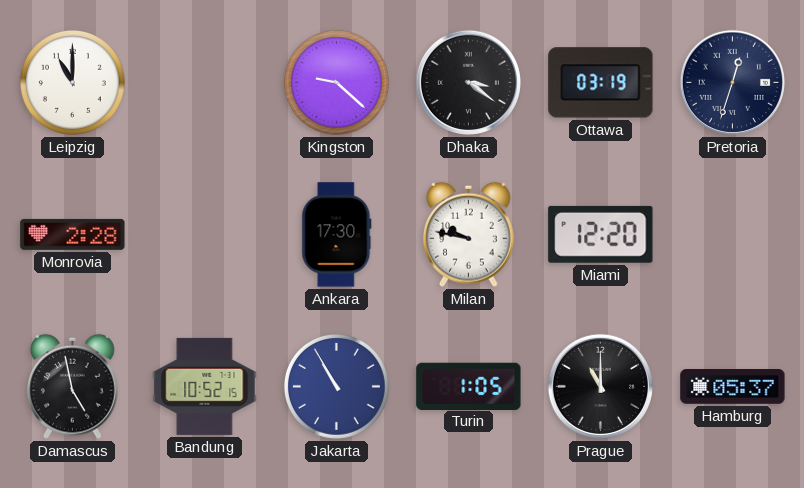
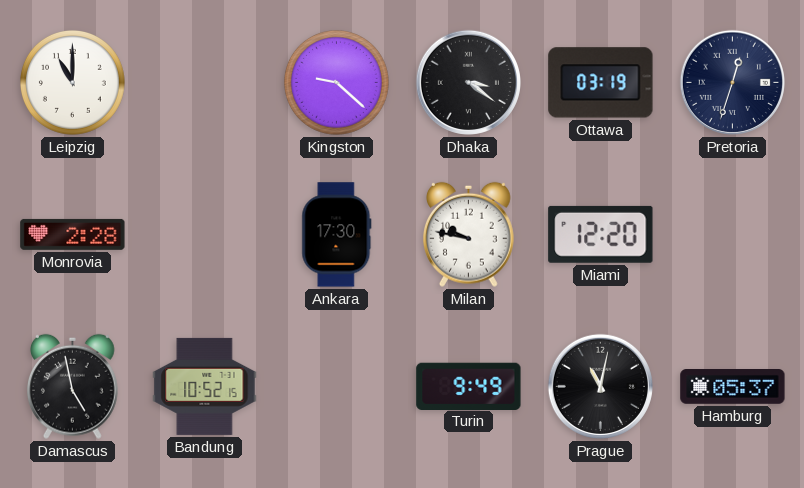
Jakarta: 10:55 -> none (336, 386)
Turin: 1:05 -> 9:49 (469, 386)
Prague: 11:00 -> 11:02 (600, 386)
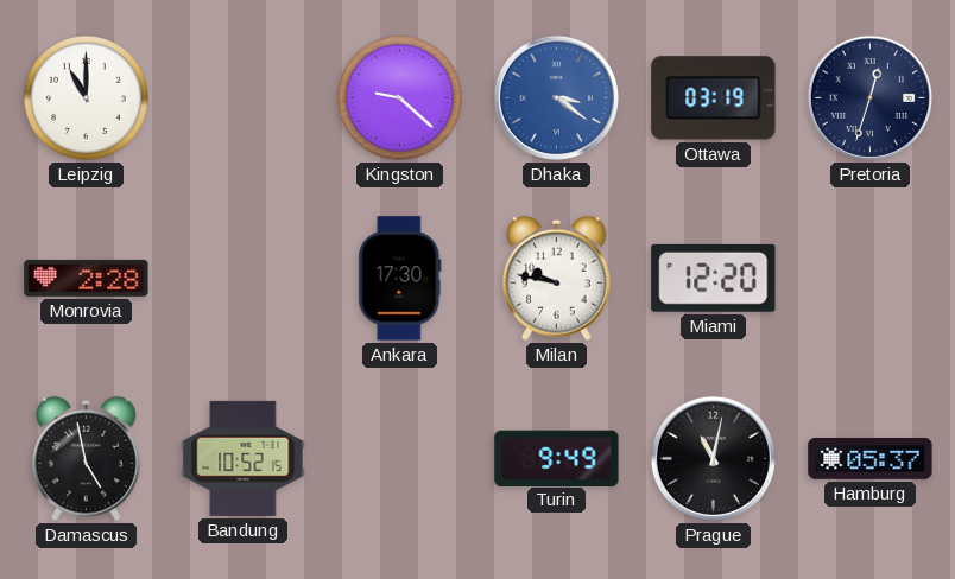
Dhaka dial: black -> blue (556, 97)
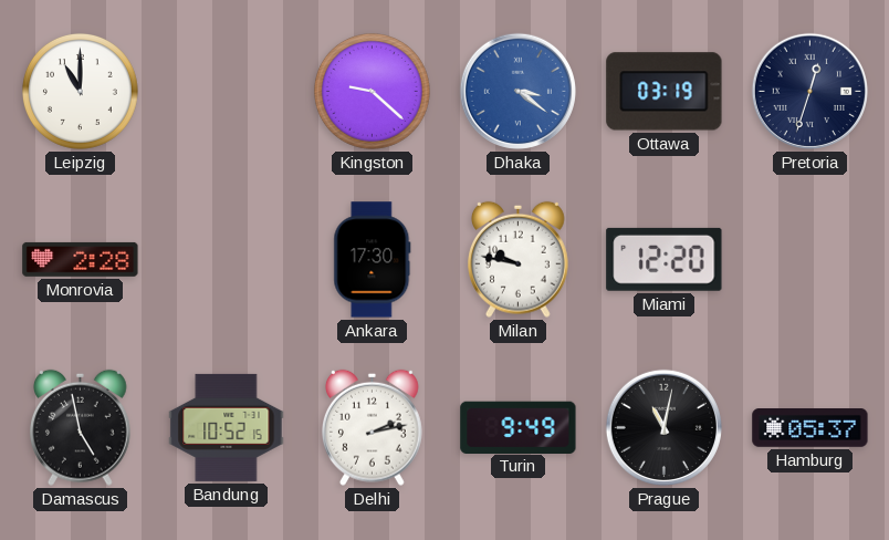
Delhi: none -> 2:13 (373, 427)
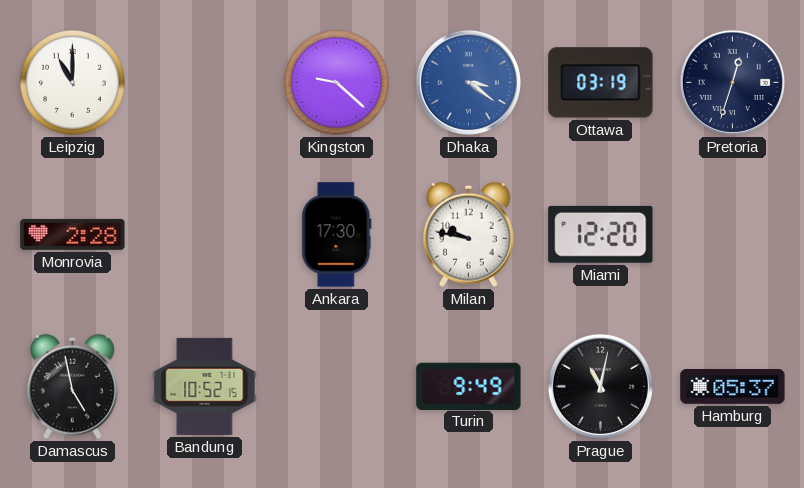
Delhi: 2:13 -> none (373, 427)
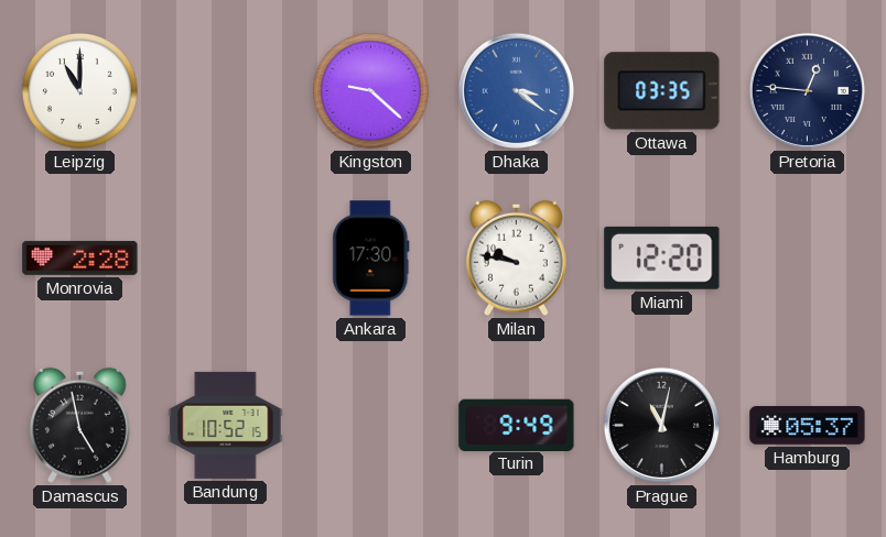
Ottawa: 03:19 -> 03:35 (662, 91)
Pretoria: 12:33 -> 12:46 (807, 90)
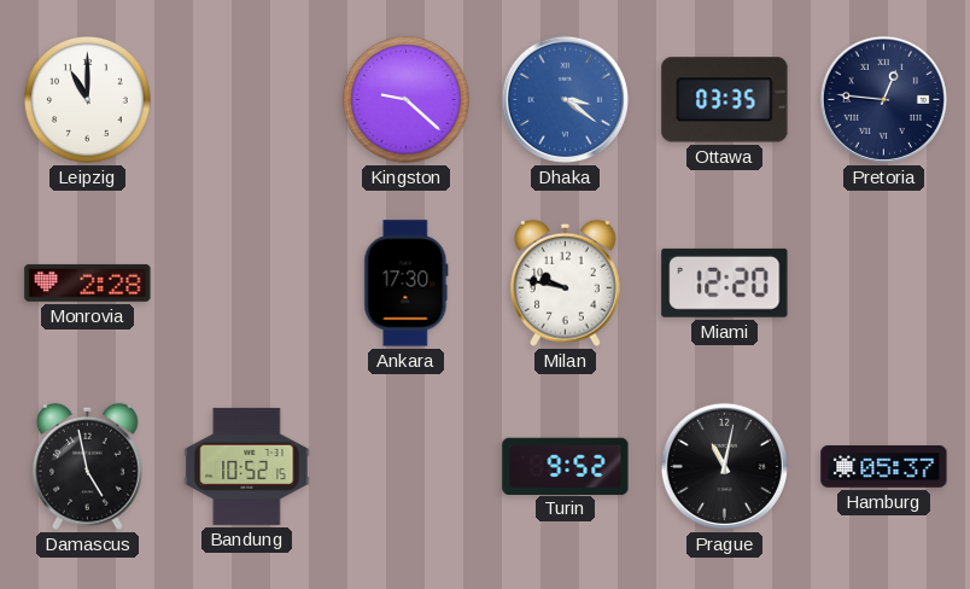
Turin: 9:49 -> 9:52 (566, 466)
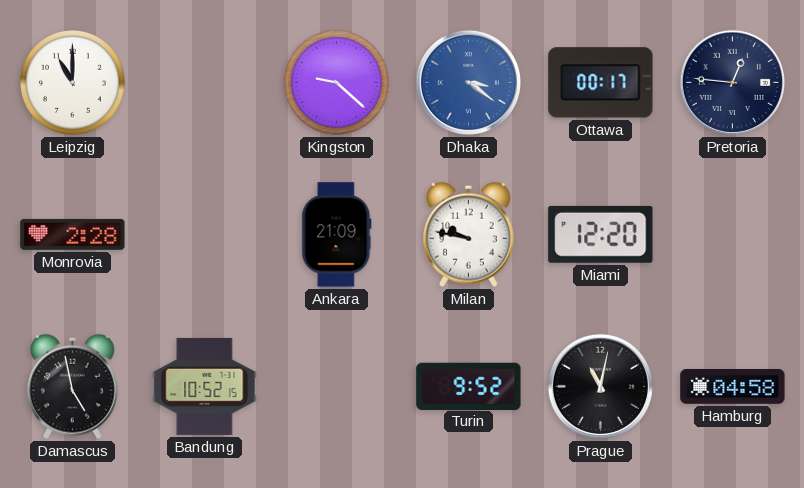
Ottawa: 03:35 -> 00:17 (601, 83)
Ankara: 17:30 -> 21:09 (337, 235)
Hamburg: 05:37 -> 04:58 (733, 387)
